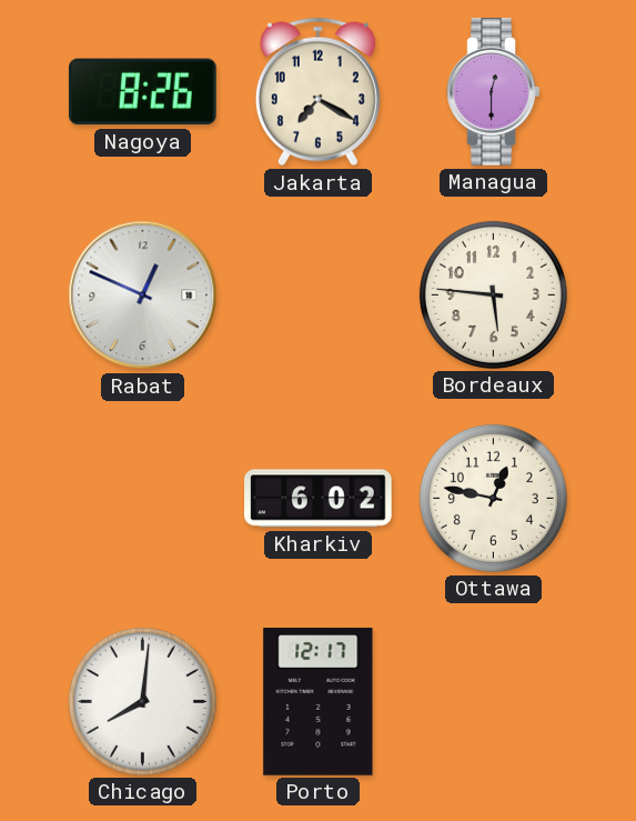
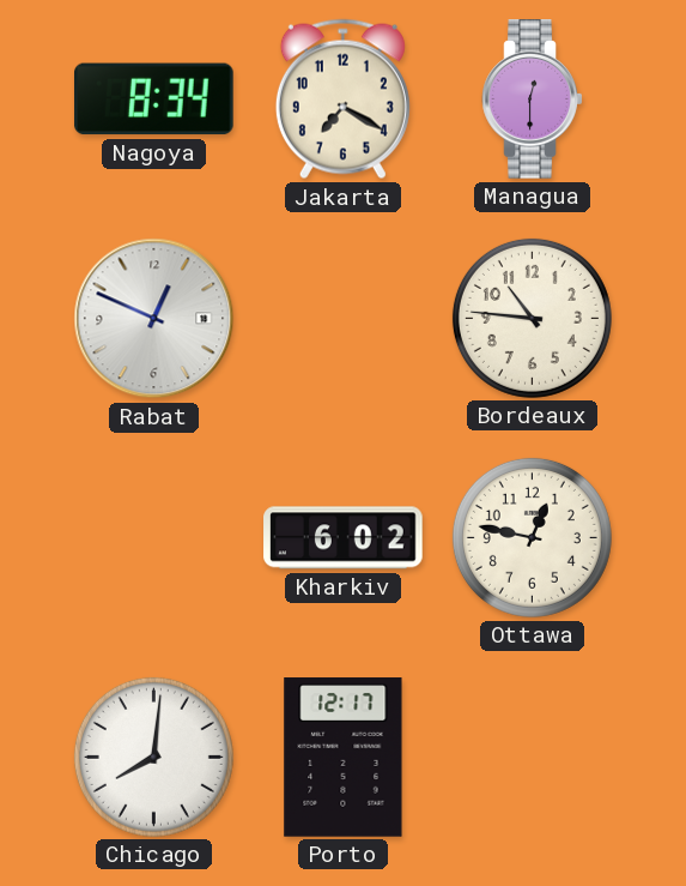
Nagoya: 8:26 -> 8:34 (154, 100)
Bordeaux: 5:46 -> 10:46 (532, 318)
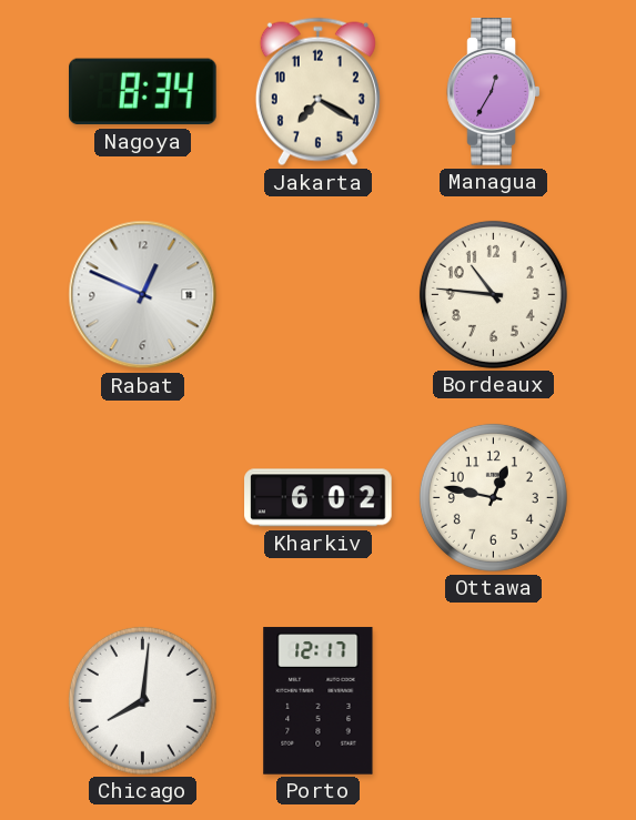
Managua: 12:30 -> 12:35 (494, 92)
